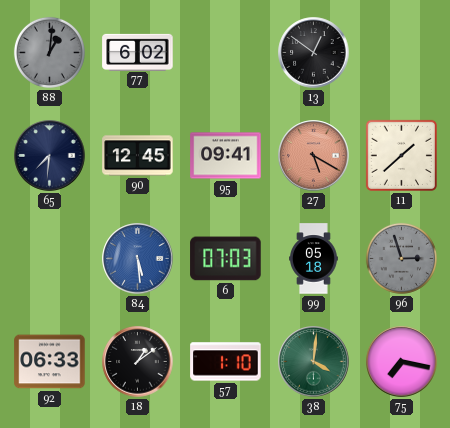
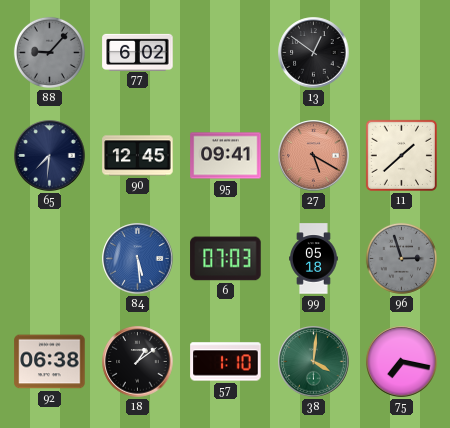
88: 1:01 -> 9:07 (49, 52)
92: 06:33 -> 06:38 (50, 362)
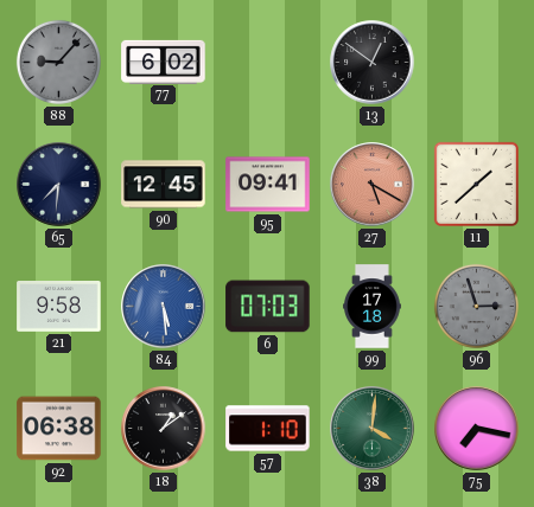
21: none -> 9:58 (59, 307)
99: 05:18 -> 17:18 (373, 307)
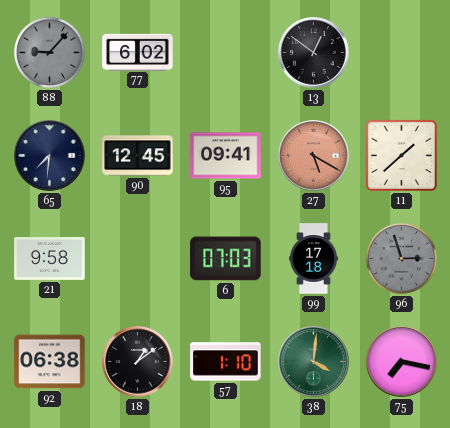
84: 5:29 -> none (164, 307)
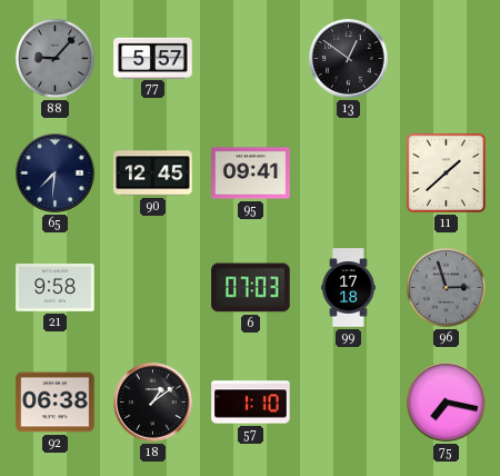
77: 6:02 -> 5:57 (153, 58)
27: 5:20 -> none (314, 156)
38: 4:01 -> none (314, 362)
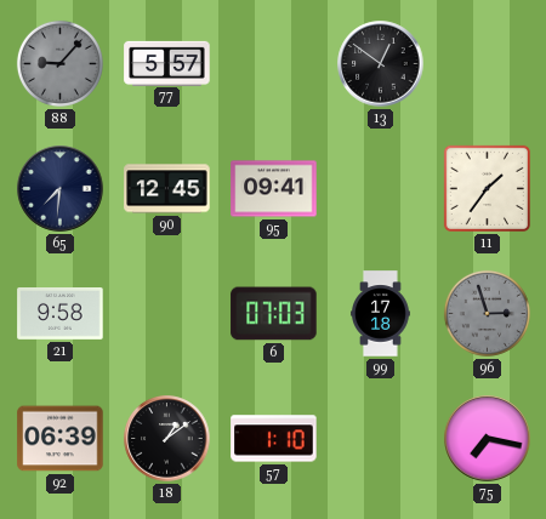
11: 1:38 -> 1:36 (487, 188)
92: 06:38 -> 06:39 (61, 439)
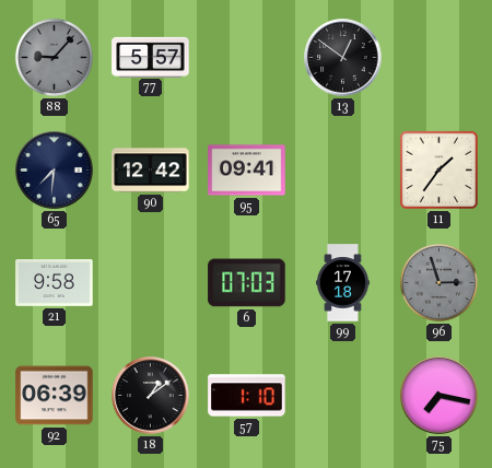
90: 12:45 -> 12:42 (151, 171)
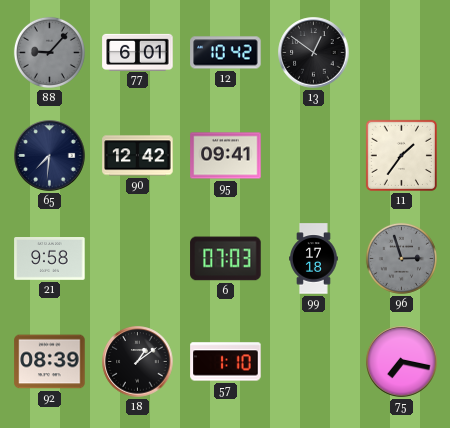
77: 5:57 -> 6:01 (138, 52)
12: none -> 10:42 (226, 53)
92: 06:39 -> 08:39 (50, 362)
